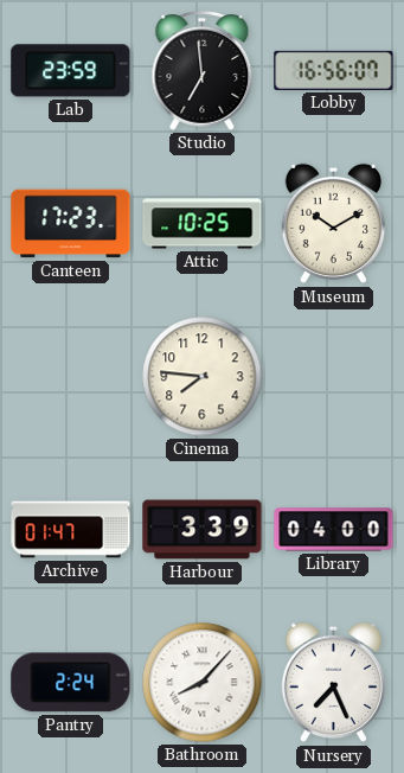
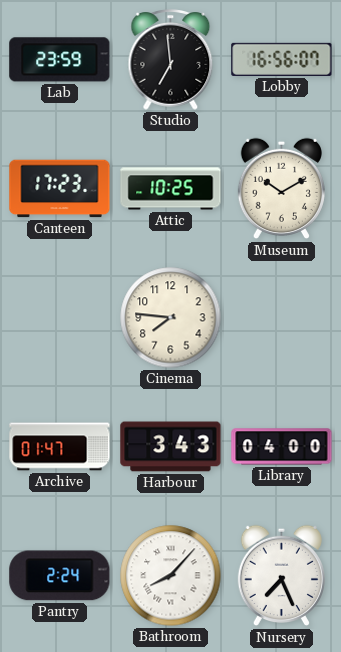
Harbour: 3:39 -> 3:43 (171, 447)
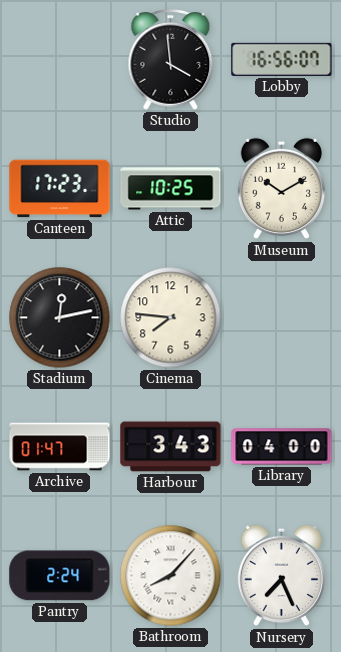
Lab: 23:59 -> none (60, 60)
Studio: 6:59 -> 3:59 (171, 60)
Stadium: none -> 12:13 (60, 318)
